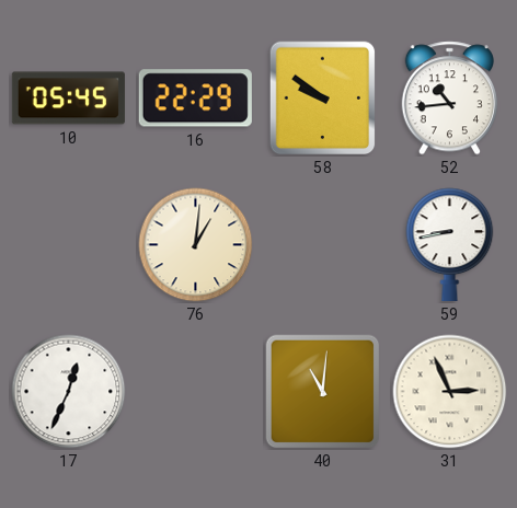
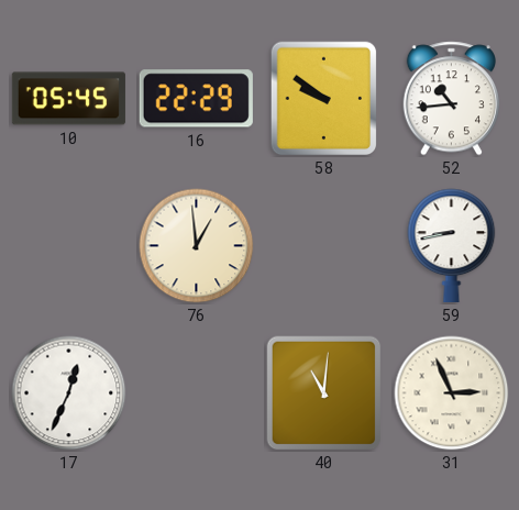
76: 1:01 -> 12:59 (197, 246)
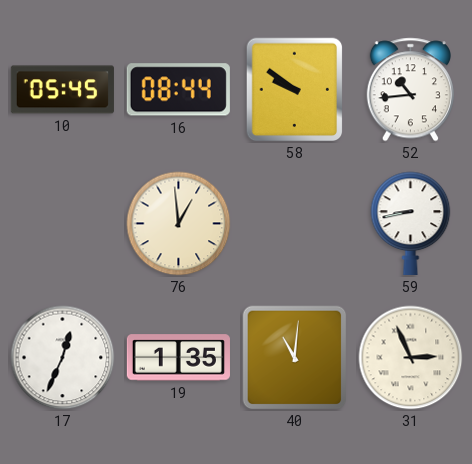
16: 22:29 -> 08:44 (178, 90)
19: none -> 1:35 (178, 358)
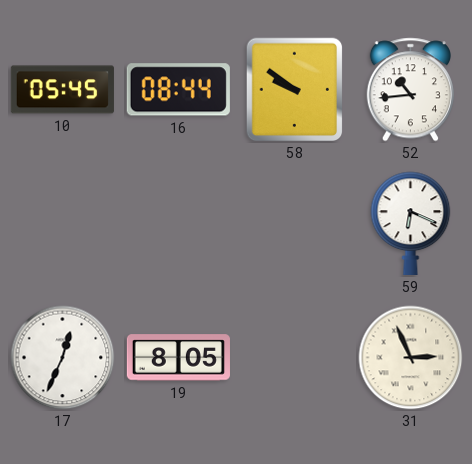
76: 12:59 -> none (179, 224)
59: 8:43 -> 6:19 (411, 223)
19: 1:35 -> 8:05 (178, 358)
40: 11:01 -> none (295, 358)
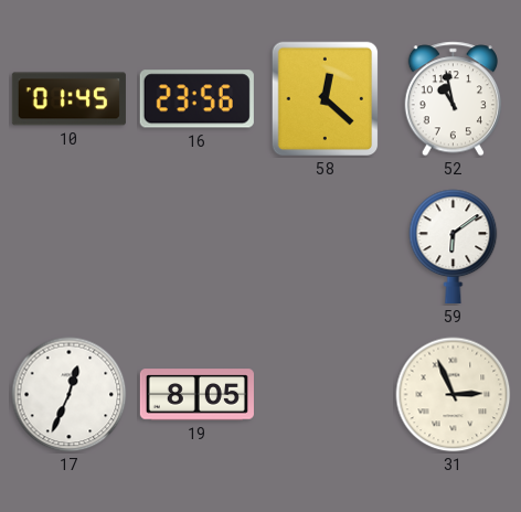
10: 05:45 -> 01:45 (68, 99)
16: 08:44 -> 23:56 (196, 99)
58: 9:51 -> 12:22 (326, 99)
52: 10:44 -> 10:58 (453, 99)
59: 6:19 -> 6:09 (454, 246)
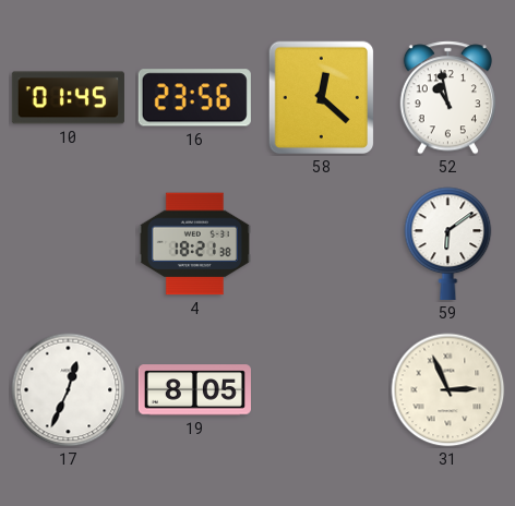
4: none -> 18:21 (194, 244)
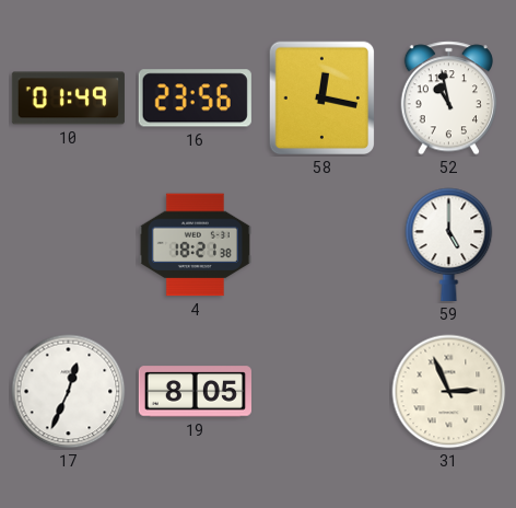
10: 01:45 -> 01:49 (68, 99)
58: 12:22 -> 12:17 (322, 99)
59: 6:09 -> 5:00 (449, 244)
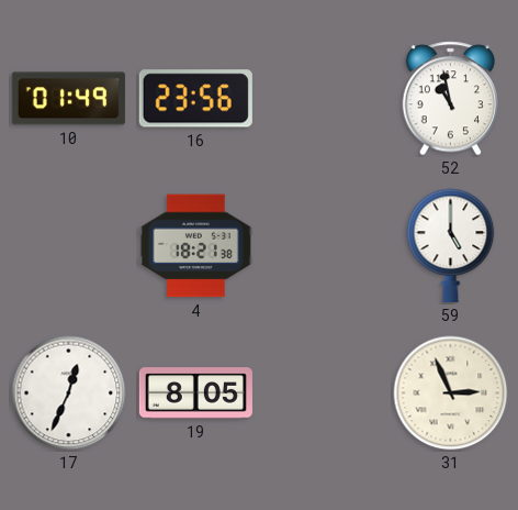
58: 12:17 -> none (322, 99)
